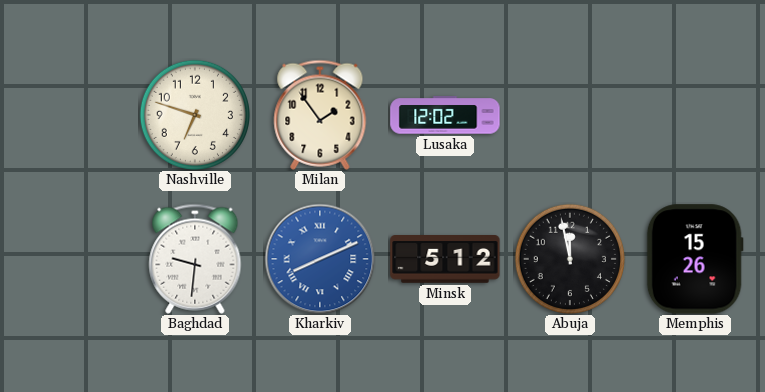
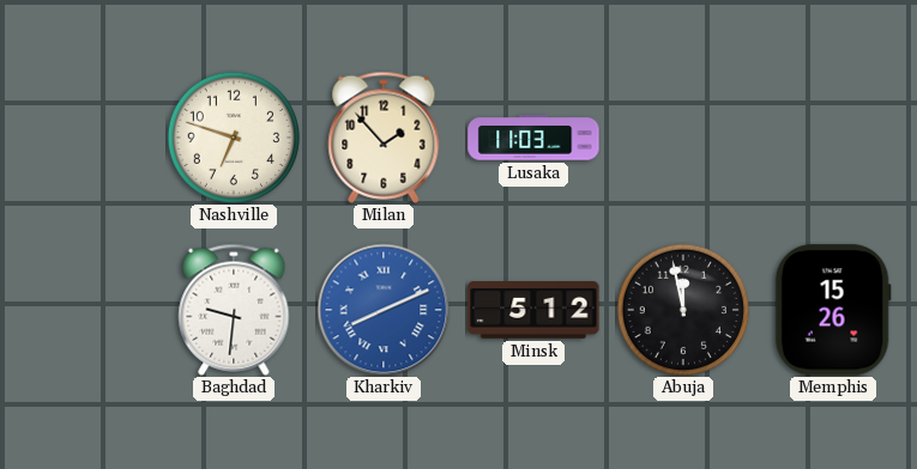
Milan: 1:54 -> 1:53 (384, 138)
Lusaka: 12:02 -> 11:03 (533, 138)
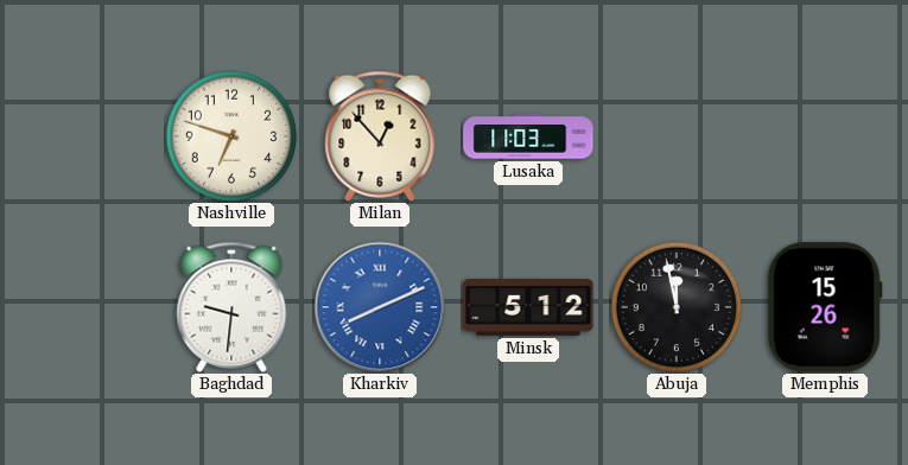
Milan: 1:53 -> 12:53 (380, 136)
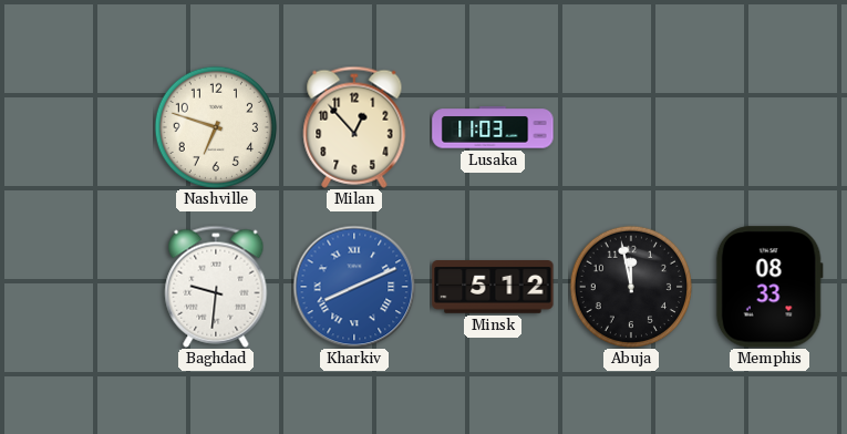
Memphis: 15:26 -> 08:33 (769, 287)
